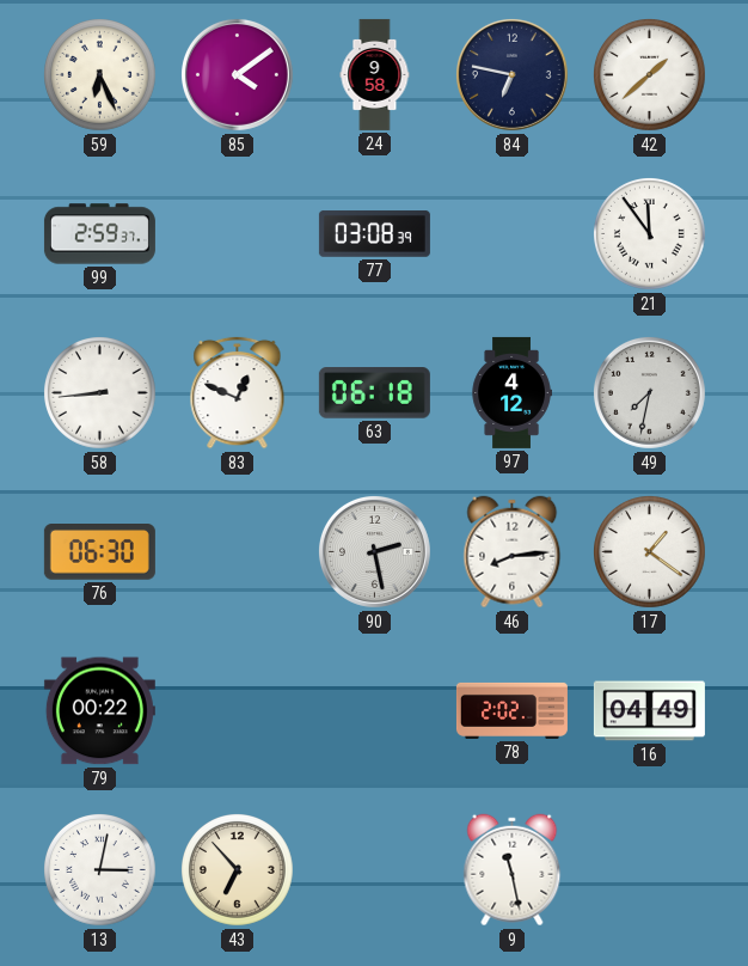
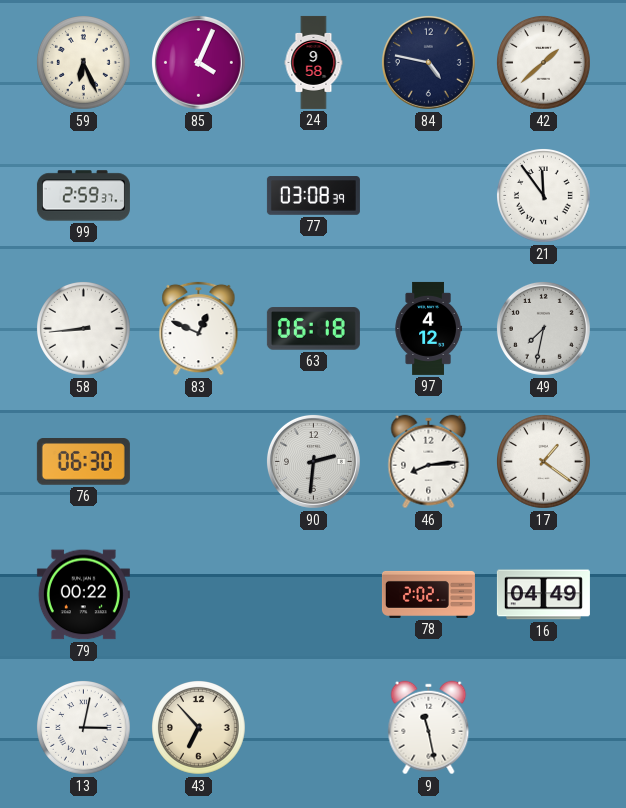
85: 4:09 -> 4:04 (198, 62)
84: 6:47 -> 4:47 (428, 62)
90: 2:28 -> 2:31 (313, 461)
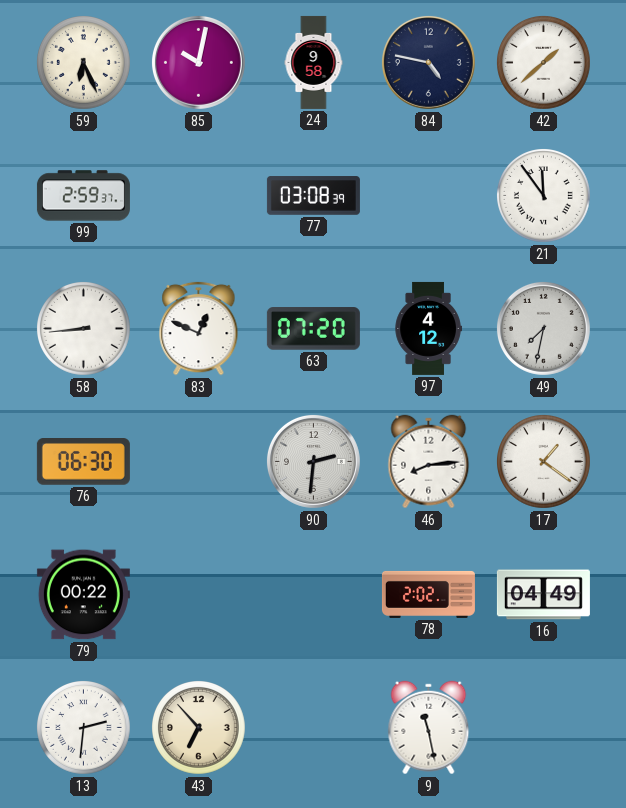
85: 4:04 -> 10:02 (198, 62)
63: 06:18 -> 07:20 (313, 329)
13: 3:02 -> 2:31 (84, 728)
